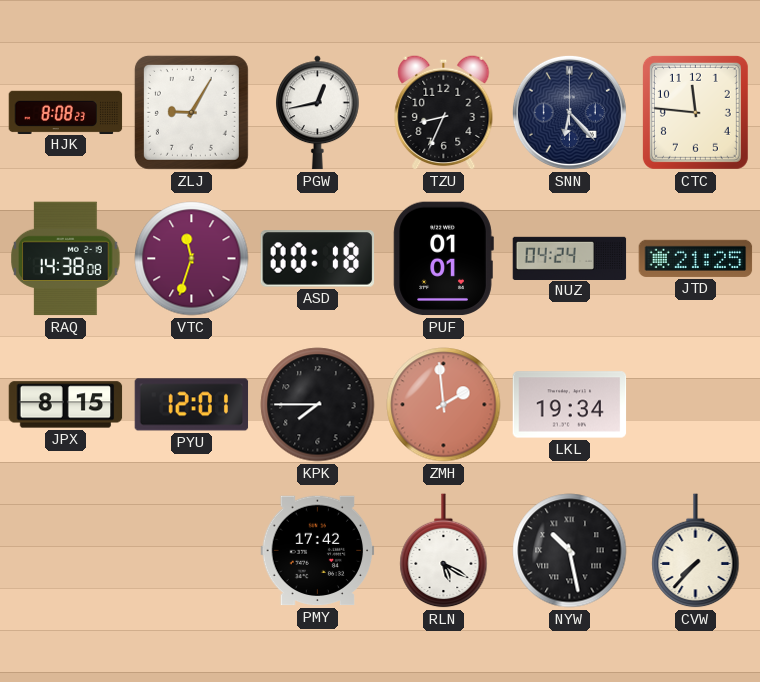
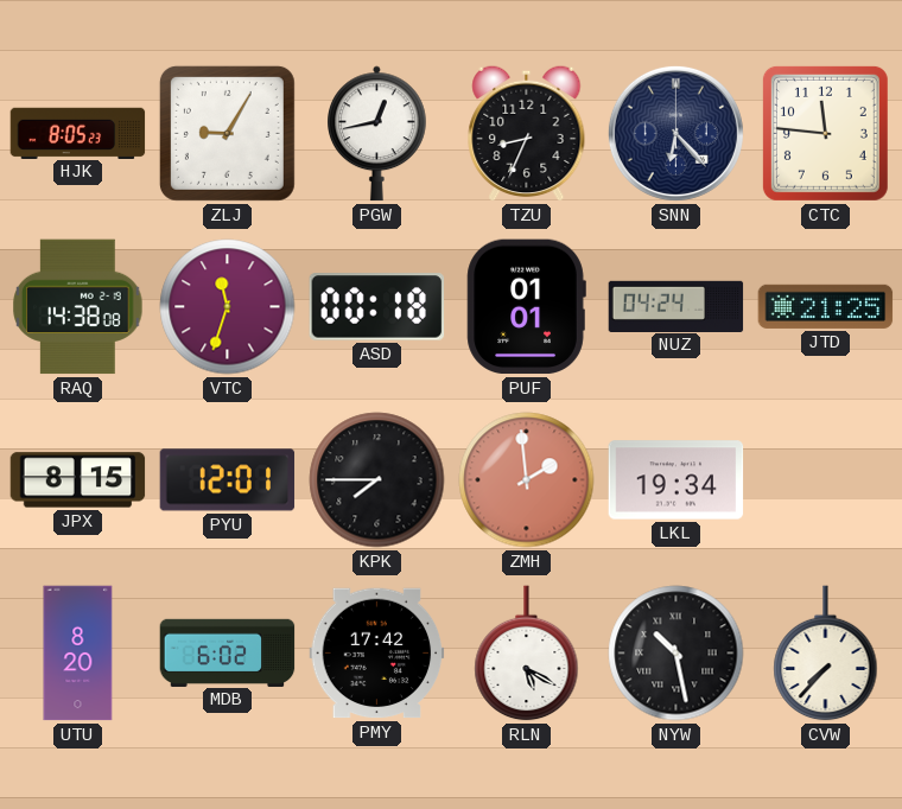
HJK: 8:08 -> 8:05 (78, 133)
UTU: none -> 8:20 (78, 654)
MDB: none -> 6:02 (228, 652)
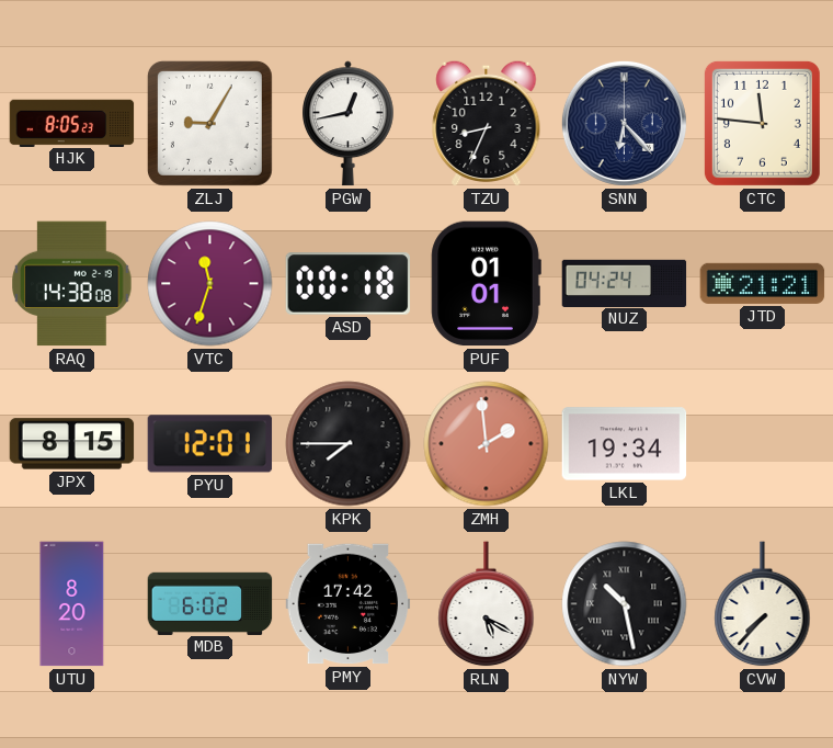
JTD: 21:25 -> 21:21 (763, 283)
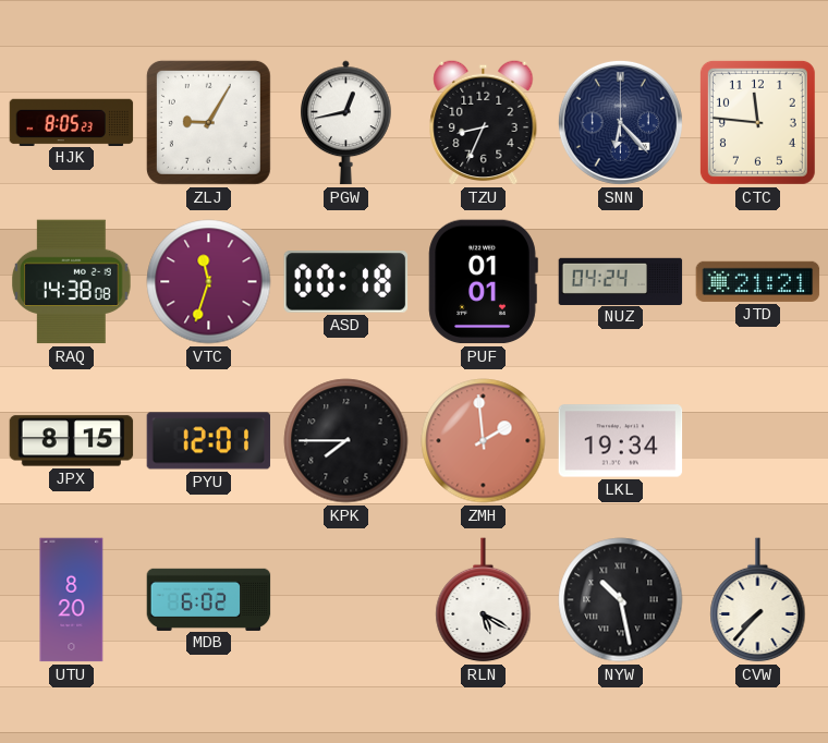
PMY: 17:42 -> none (349, 604)
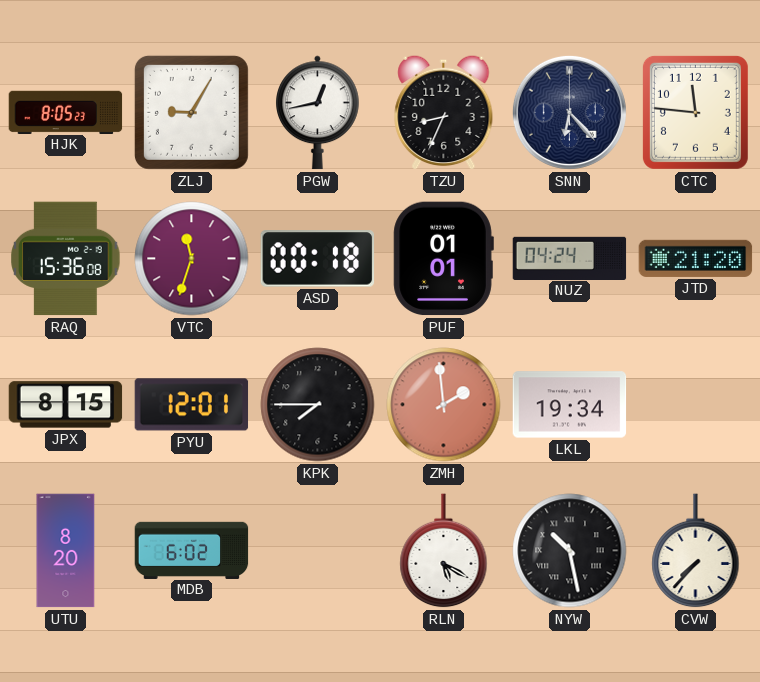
RAQ: 14:38 -> 15:36 (66, 259)
JTD: 21:21 -> 21:20 (696, 258)
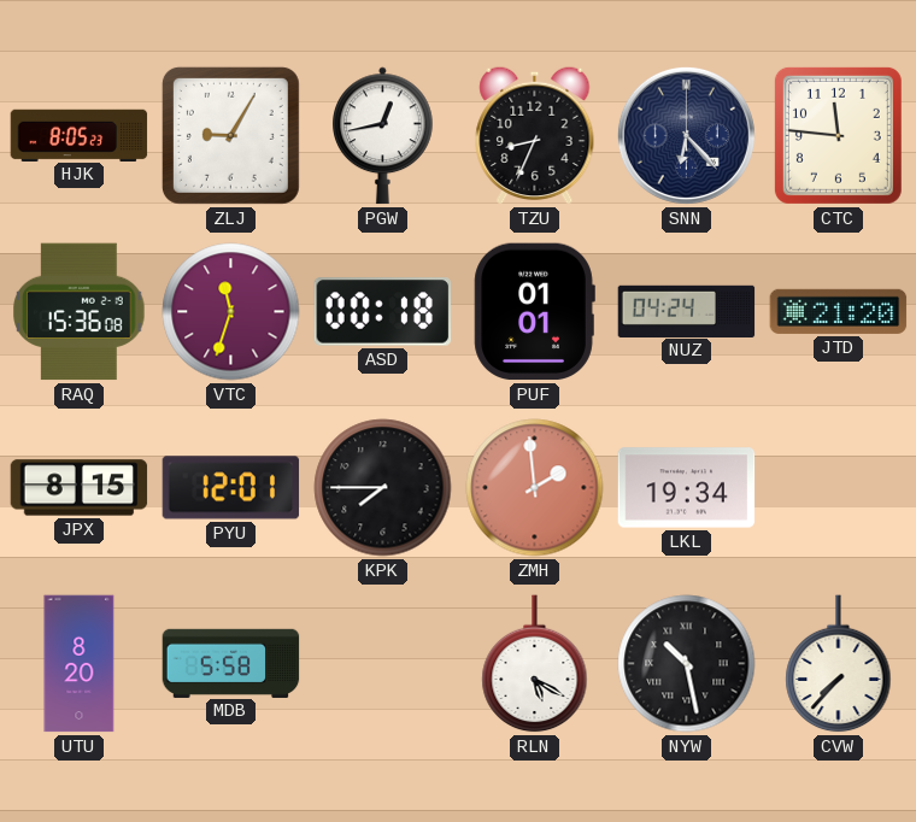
MDB: 6:02 -> 5:58 (231, 663)
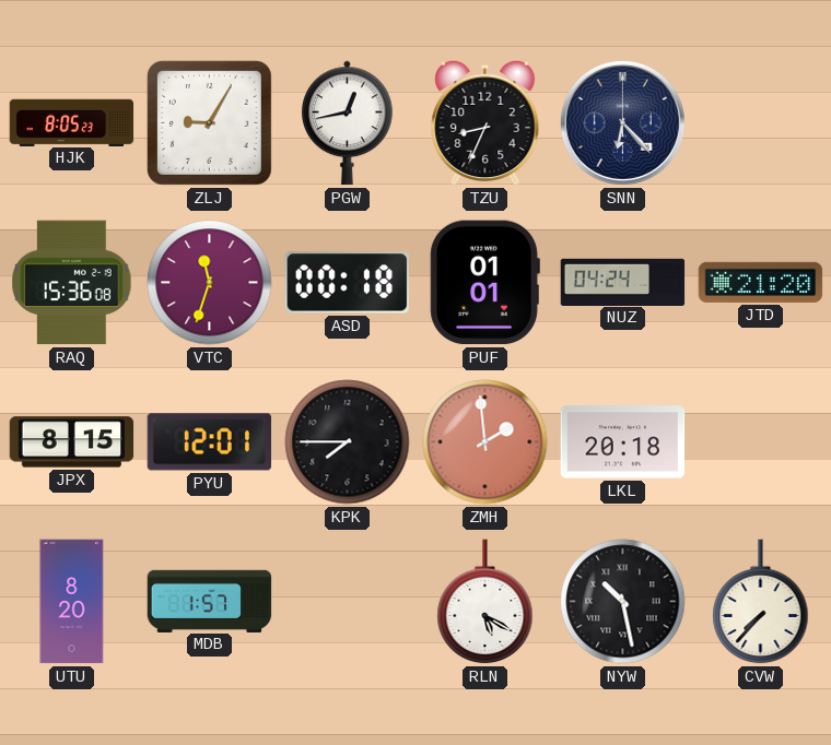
CTC: 11:46 -> none (838, 135)
LKL: 19:34 -> 20:18 (623, 442)
MDB: 5:58 -> 1:57 (210, 601)
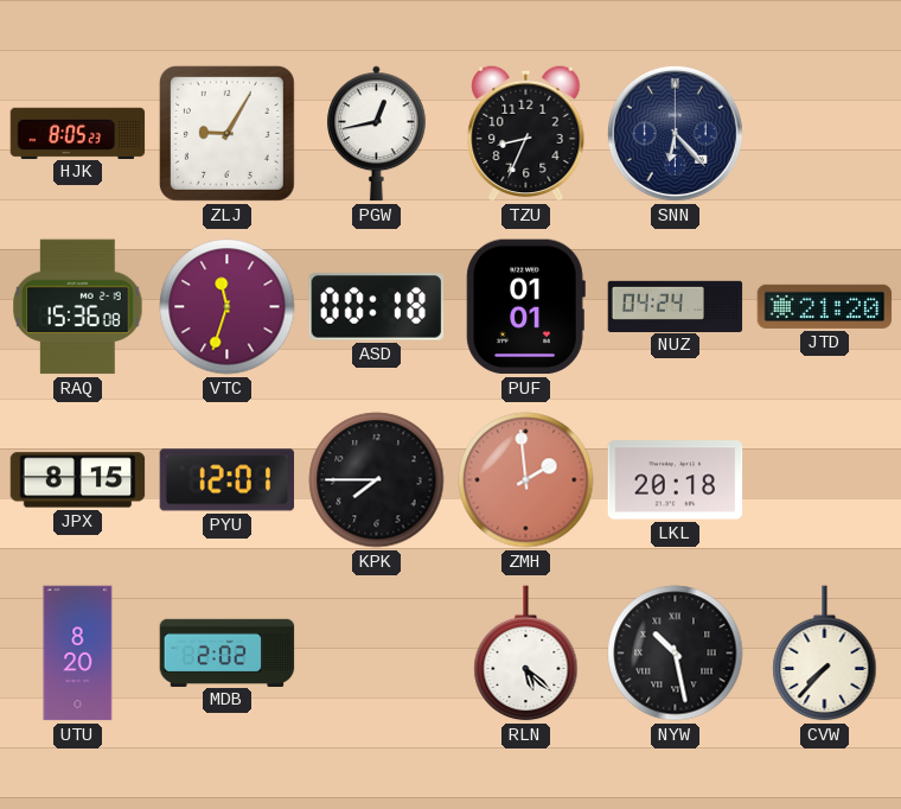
MDB: 1:57 -> 2:02 (228, 652)
RLN: 5:20 -> 5:22 (526, 654)
